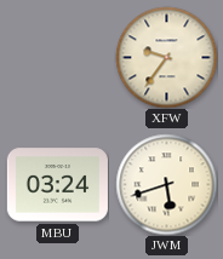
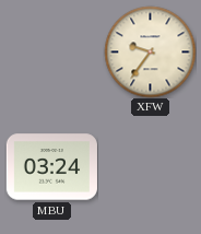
JWM: 5:42 -> none (166, 184)
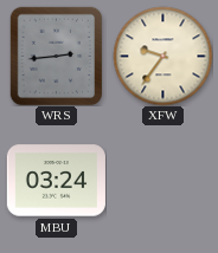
WRS: none -> 2:44 (57, 56)
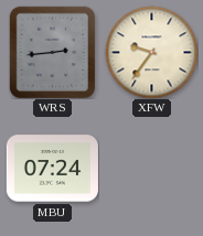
MBU: 03:24 -> 07:24 (52, 169)
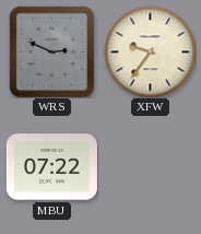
WRS: 2:44 -> 2:49 (52, 51)
MBU: 07:24 -> 07:22 (51, 167)
